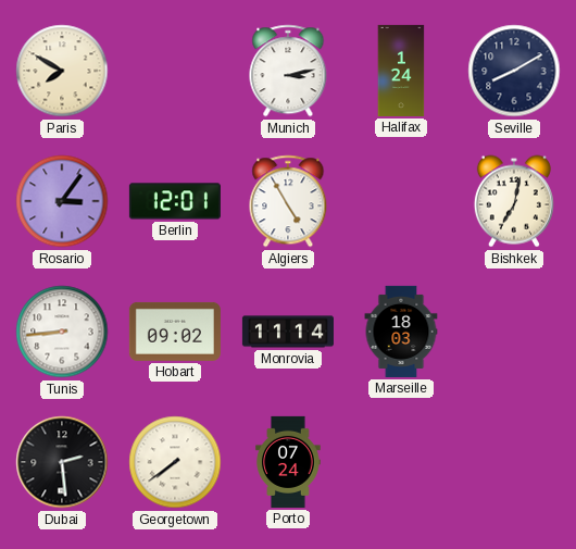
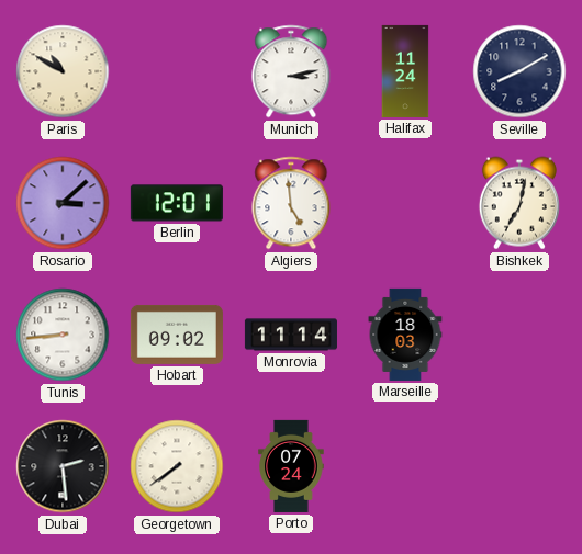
Paris: 7:50 -> 10:50 (63, 71)
Halifax: 1:24 -> 11:24 (405, 71)
Rosario: 3:06 -> 3:08 (63, 203)
Algiers: 4:55 -> 4:59 (291, 203)
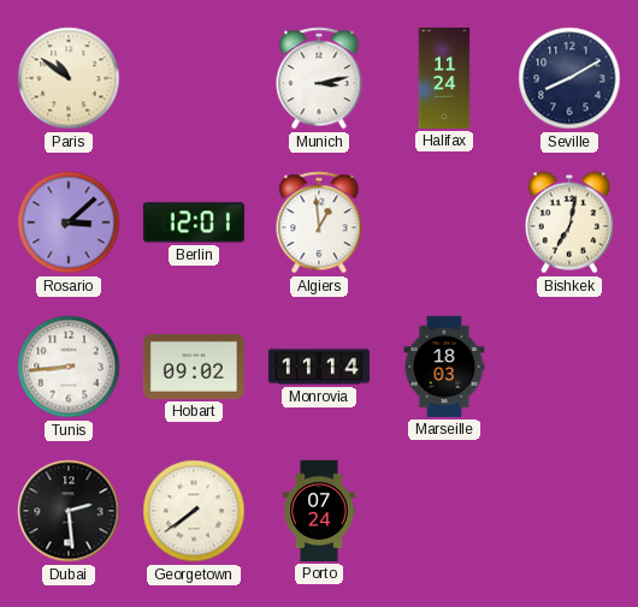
Paris: 10:50 -> 10:51 (69, 78)
Algiers: 4:59 -> 12:59 (319, 222)
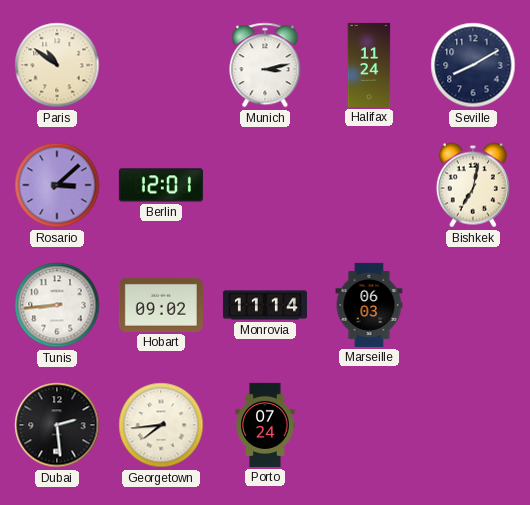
Algiers: 12:59 -> none (319, 222)
Marseille: 18:03 -> 06:03 (369, 305)
Georgetown: 7:39 -> 7:44 (161, 425)
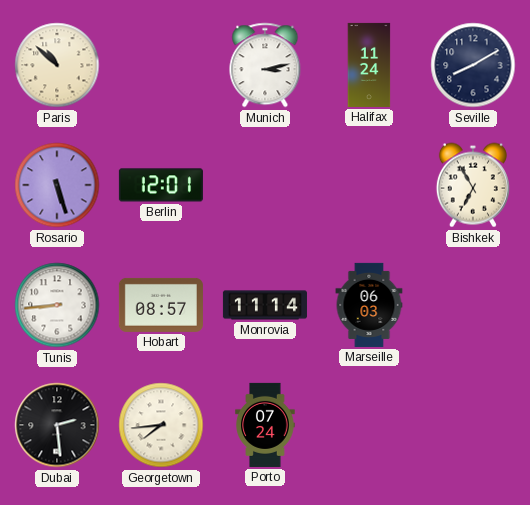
Paris: 10:51 -> 10:52 (57, 65)
Rosario: 3:08 -> 5:27 (57, 185)
Bishkek: 7:02 -> 6:55 (473, 185)
Hobart: 09:02 -> 08:57 (161, 305)
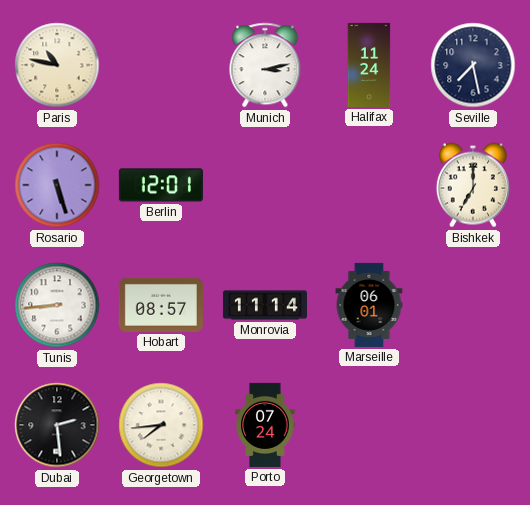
Paris: 10:52 -> 10:47 (57, 65)
Seville: 8:10 -> 7:28 (473, 65)
Bishkek: 6:55 -> 7:00 (473, 185)
Marseille: 06:03 -> 06:01 (369, 305)
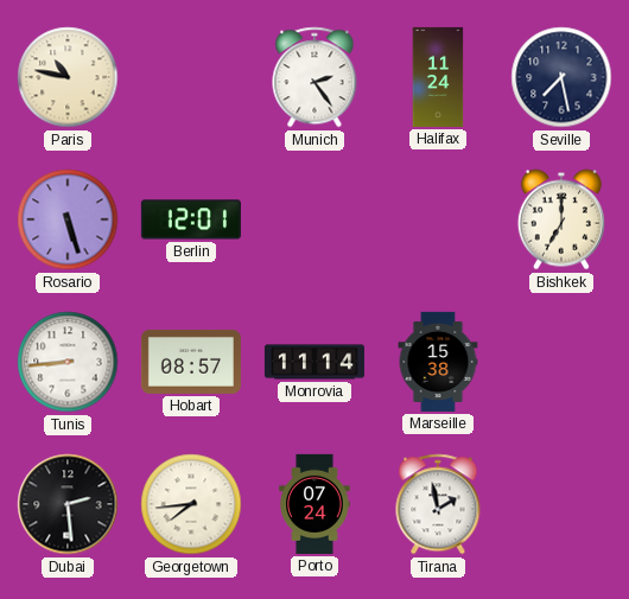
Munich: 3:13 -> 2:24 (314, 77)
Marseille: 06:01 -> 15:38 (438, 362)
Tirana: none -> 1:58 (438, 504)
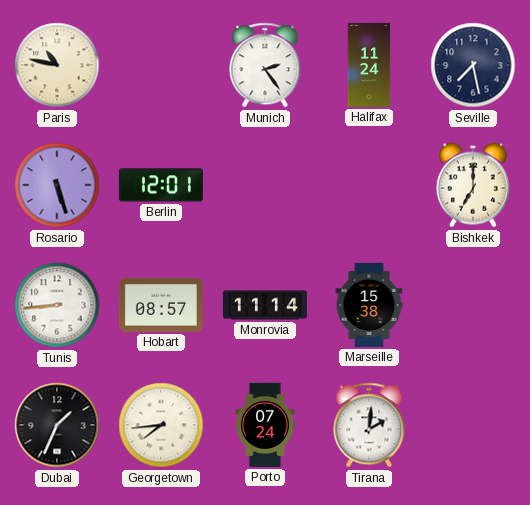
Dubai: 2:29 -> 1:34 (57, 425)
Tirana: 1:58 -> 2:01 (369, 425)
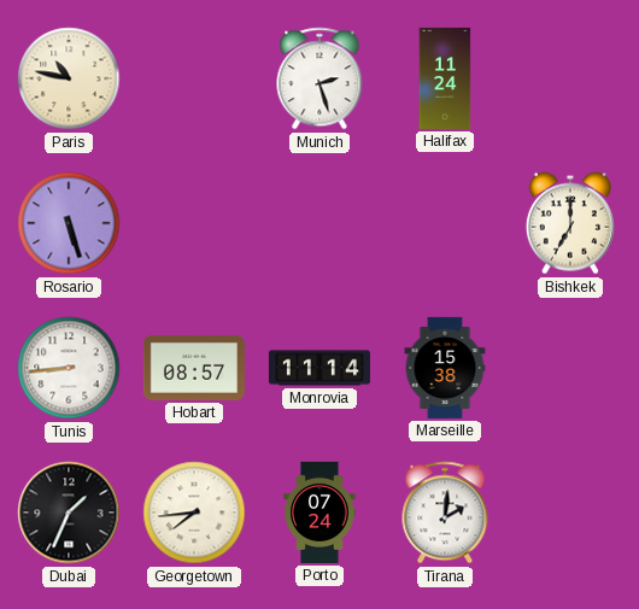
Munich: 2:24 -> 2:27 (319, 78)
Seville: 7:28 -> none (473, 65)
Berlin: 12:01 -> none (161, 185)
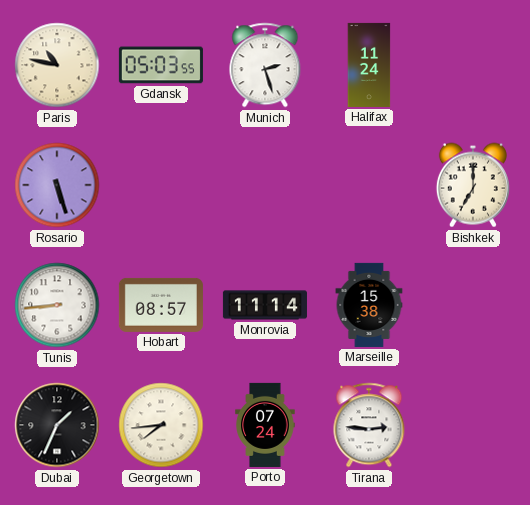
Gdansk: none -> 05:03 (161, 65)
Tirana: 2:01 -> 2:46 (369, 425)
